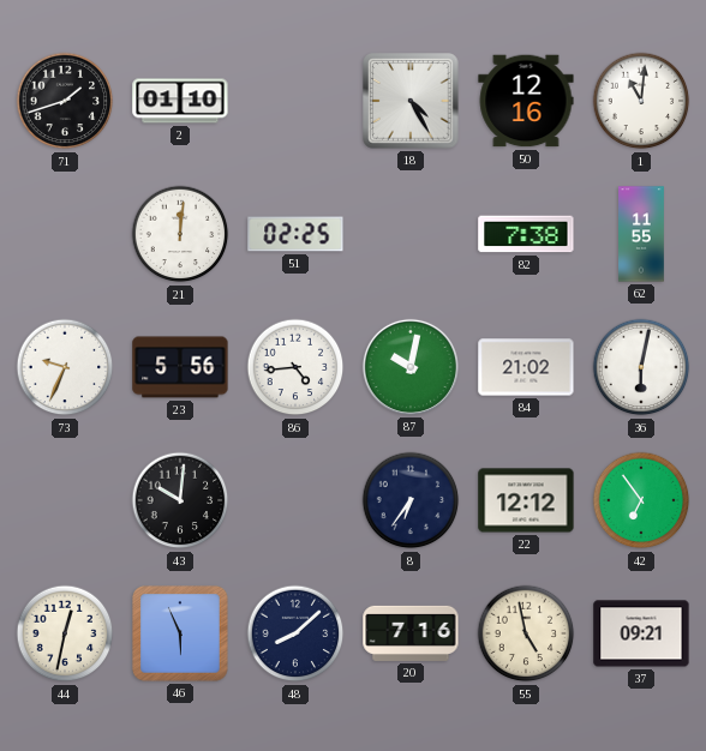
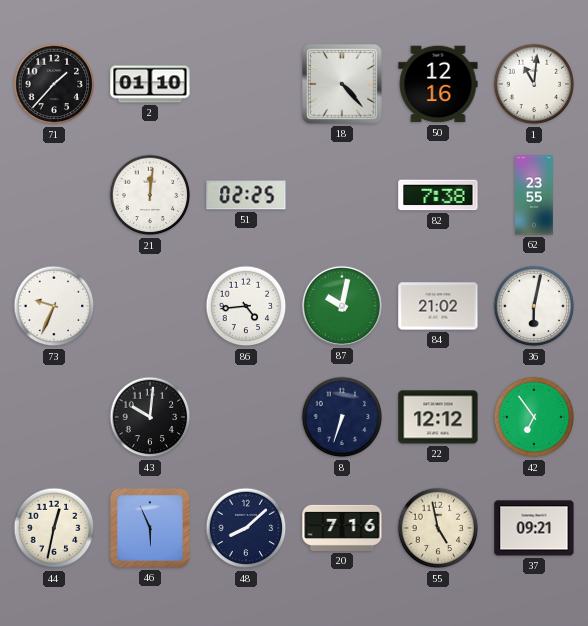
71: 1:42 -> 1:37 (54, 84)
18: 4:25 -> 4:23 (342, 84)
62: 11:55 -> 23:55 (535, 195)
23: 5:56 -> none (180, 367)
8: 6:36 -> 6:33 (342, 417)
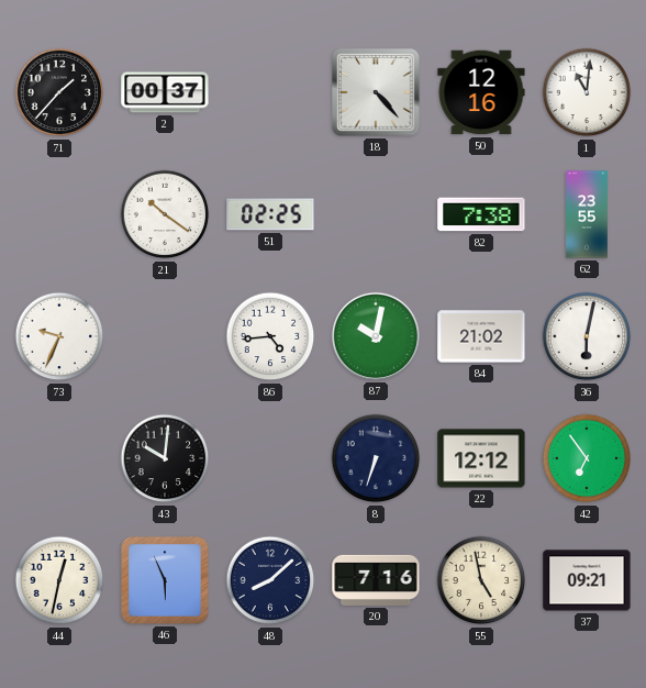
2: 01:10 -> 00:37 (165, 92)
21: 12:01 -> 10:21 (165, 214)
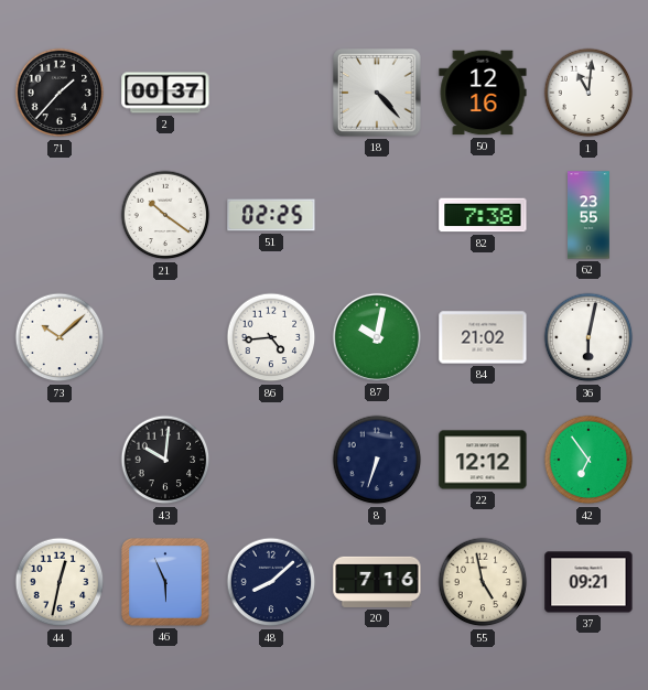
73: 9:34 -> 10:08 (60, 337)
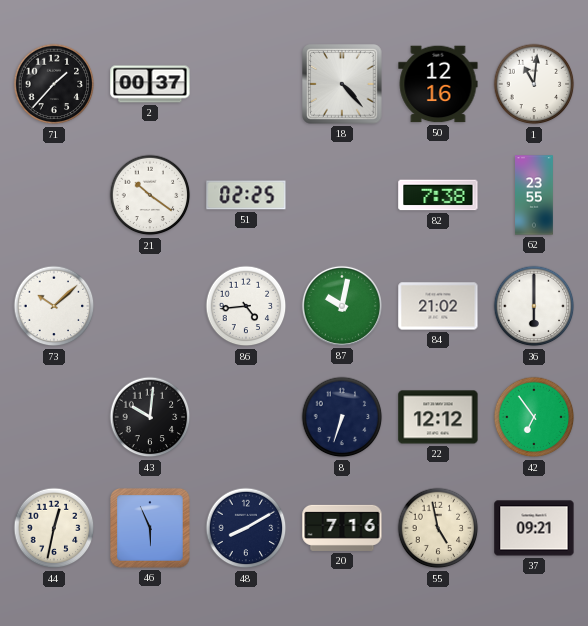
36: 6:02 -> 6:00 (534, 306)
48: 8:08 -> 8:10 (246, 528)
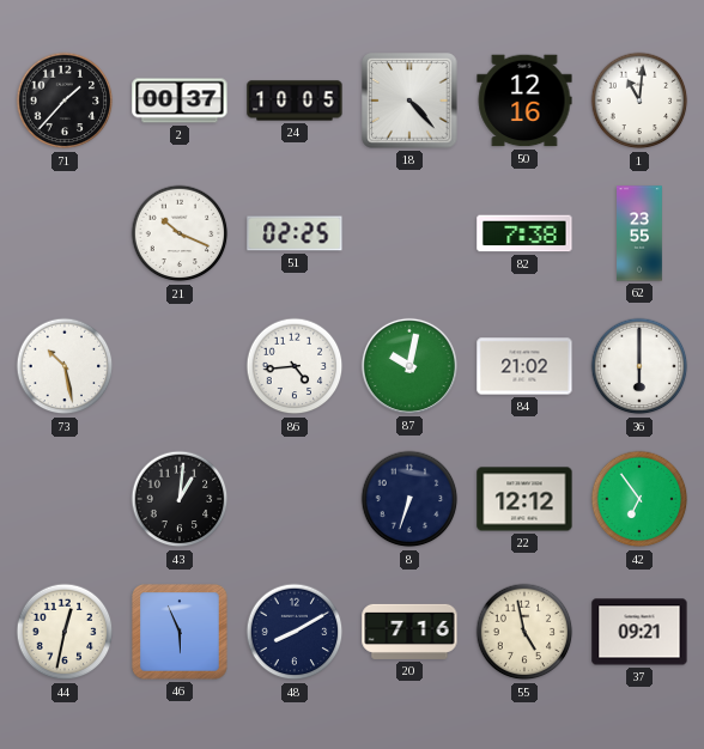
24: none -> 10:05 (295, 101)
21: 10:21 -> 10:19 (180, 233)
73: 10:08 -> 10:28 (65, 366)
43: 10:01 -> 1:01 (180, 499)
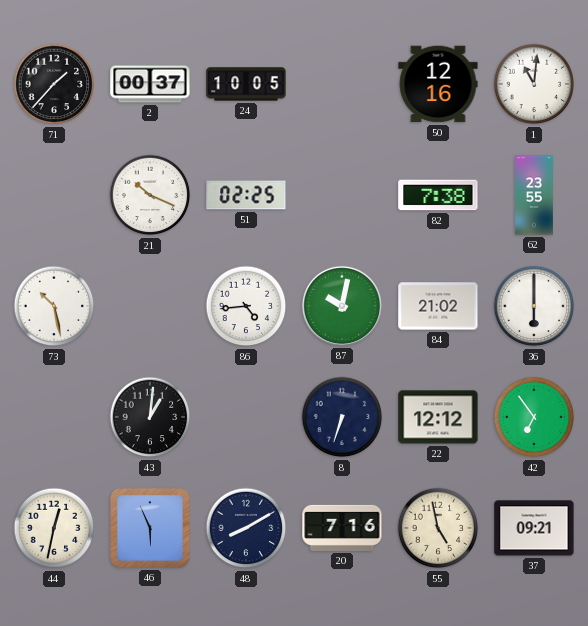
18: 4:23 -> none (409, 101)
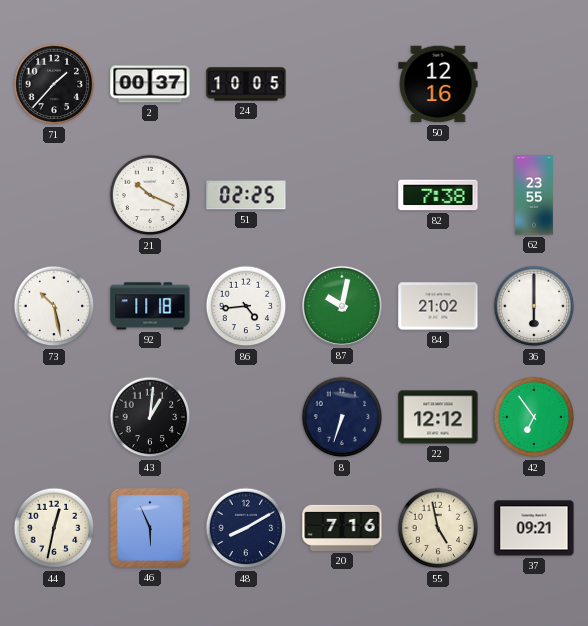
1: 11:01 -> none (534, 84)
92: none -> 11:18 (150, 306)
